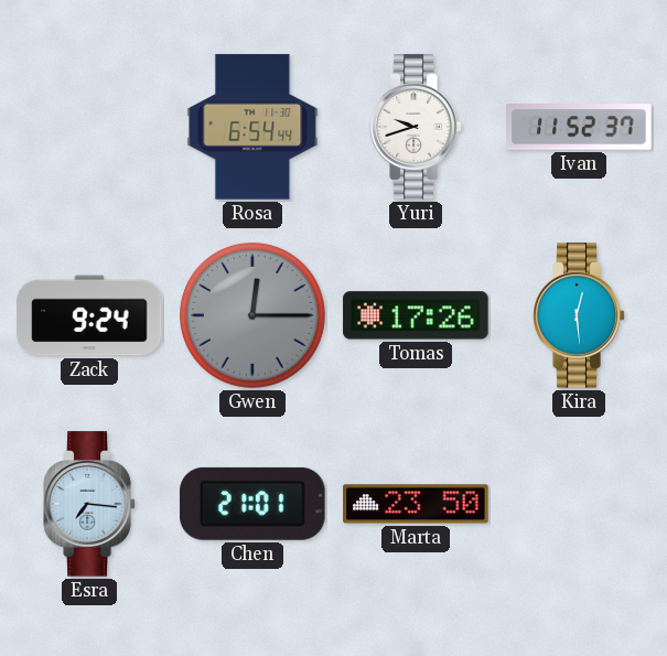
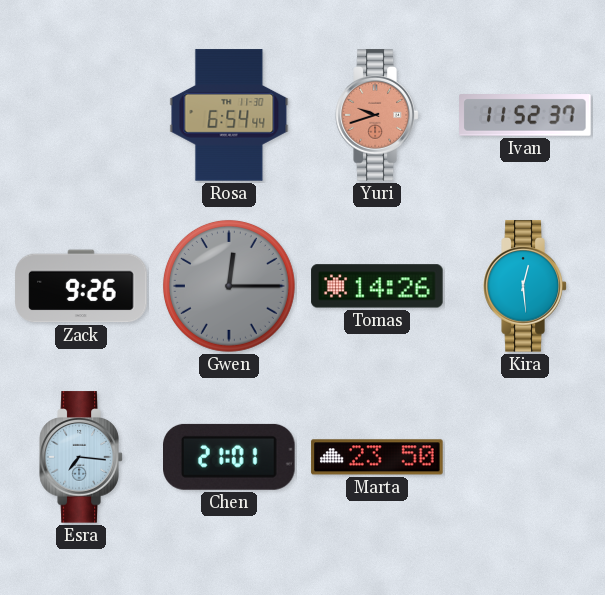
Yuri dial: white -> salmon (377, 115)
Zack: 9:24 -> 9:26 (81, 286)
Tomas: 17:26 -> 14:26 (377, 286)
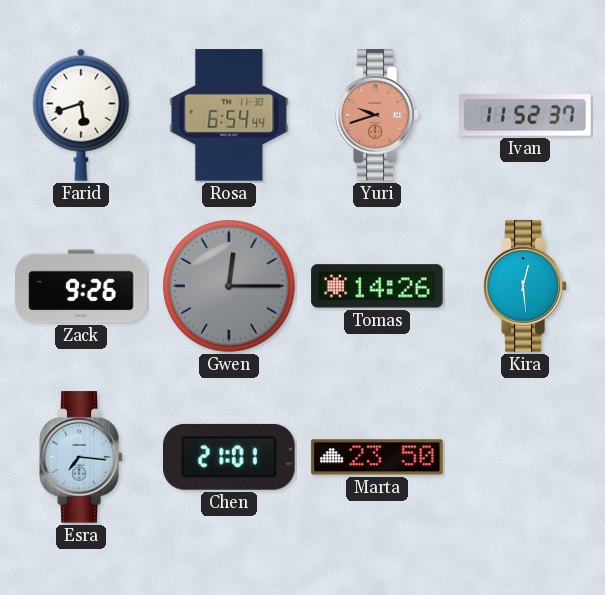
Farid: none -> 5:42 (81, 115)
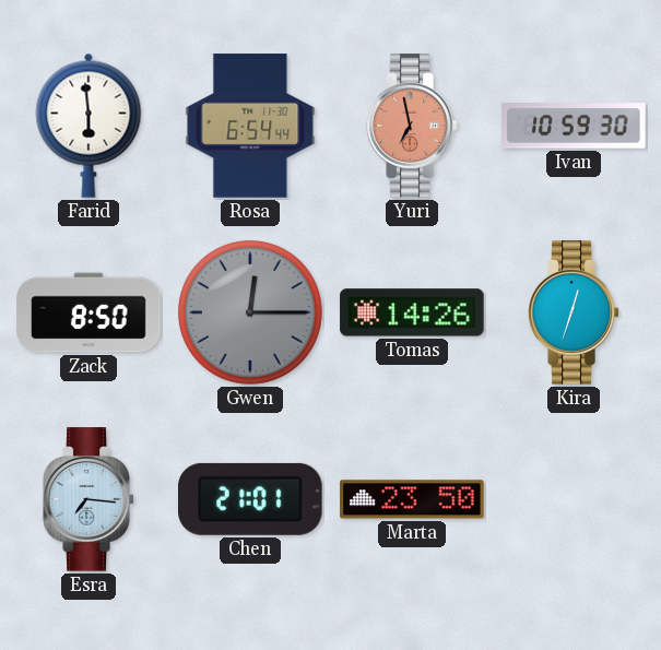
Farid: 5:42 -> 5:59 (88, 126)
Yuri: 9:42 -> 6:58 (412, 126)
Ivan: 11:52 -> 10:59 (574, 126)
Zack: 9:26 -> 8:50 (88, 312)
Kira: 12:29 -> 12:33 (574, 312)
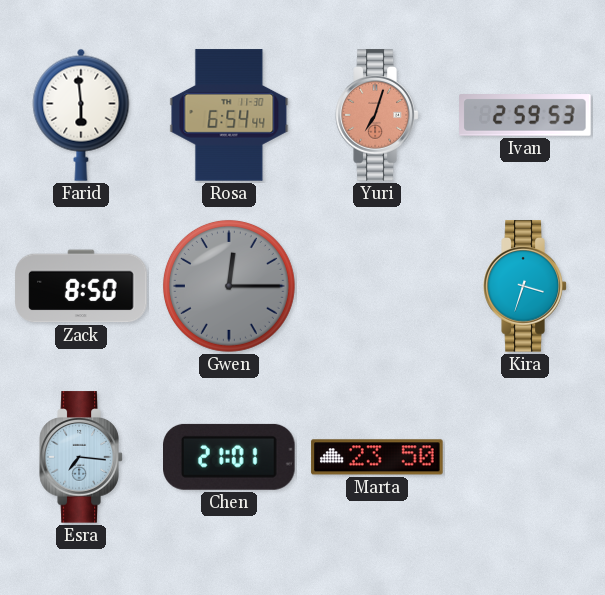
Yuri: 6:58 -> 7:03 (377, 115)
Ivan: 10:59 -> 2:59 (525, 115)
Tomas: 14:26 -> none (412, 312)
Kira: 12:33 -> 3:33 (525, 286)
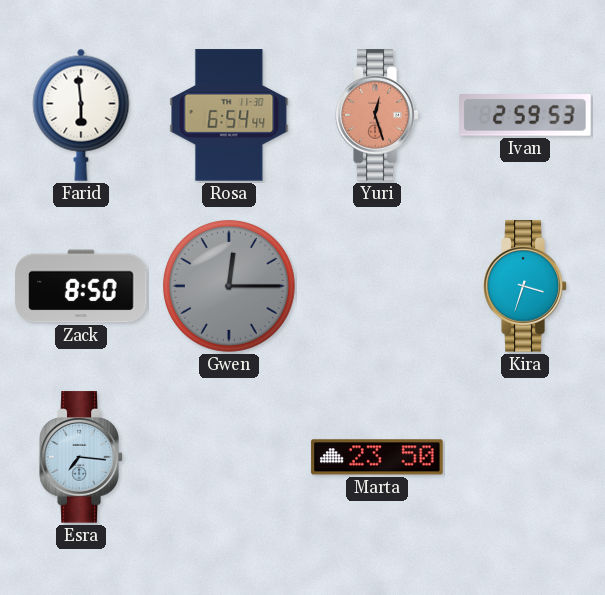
Yuri: 7:03 -> 12:27 (377, 115)
Chen: 21:01 -> none (230, 457)
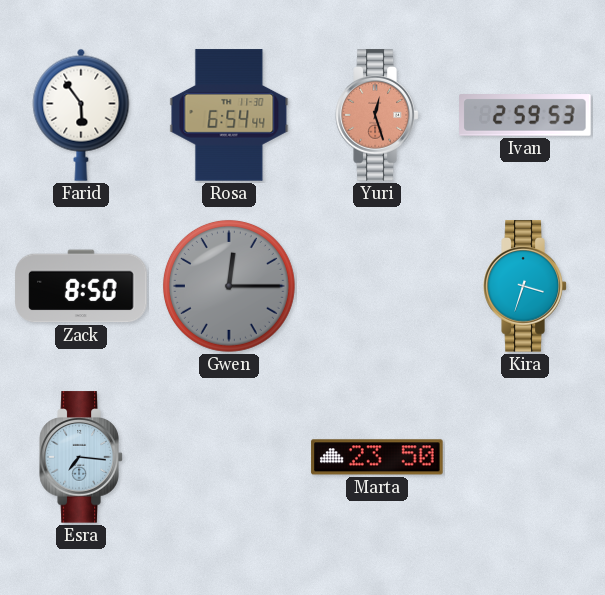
Farid: 5:59 -> 5:54 (81, 115)
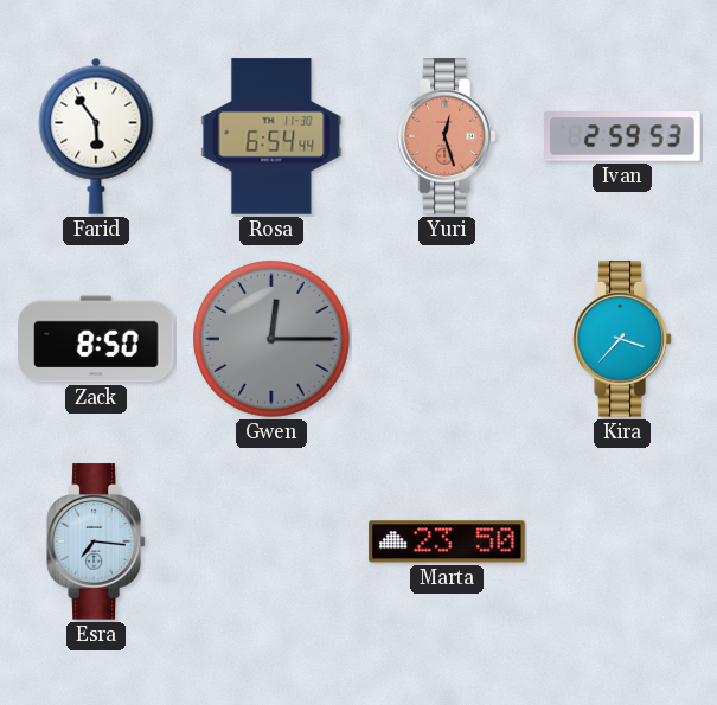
Kira: 3:33 -> 3:37 (622, 339)
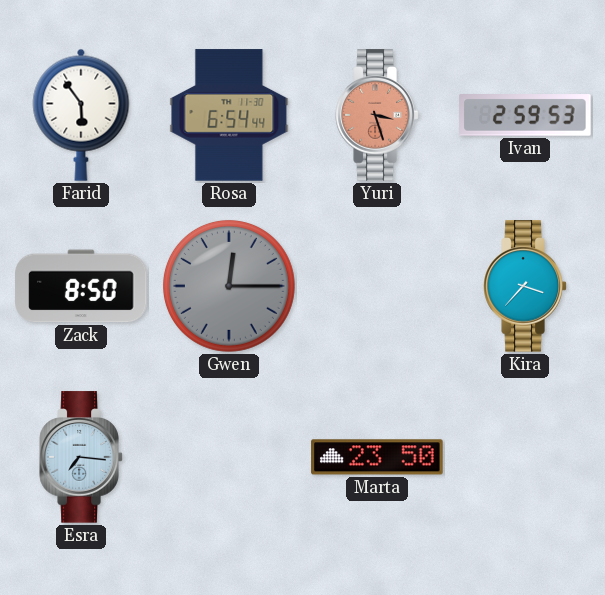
Yuri: 12:27 -> 3:27 (377, 115)
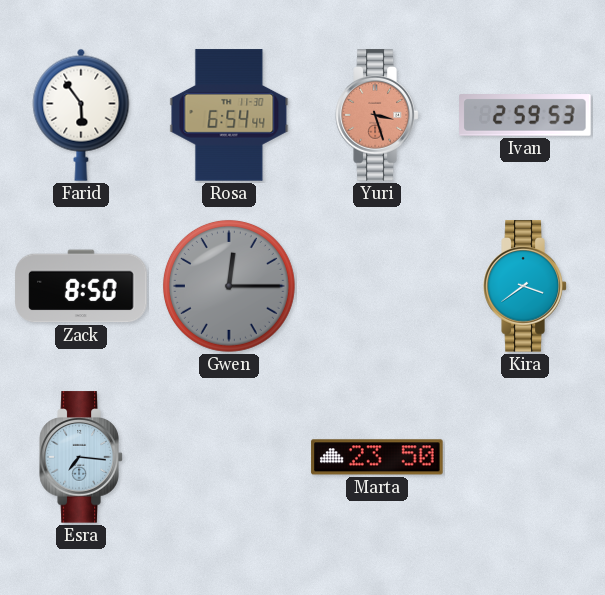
Kira: 3:37 -> 3:39 (525, 286)
